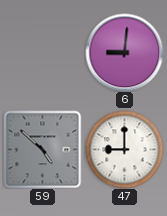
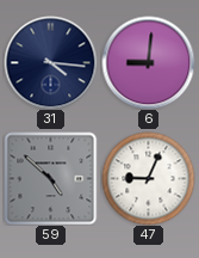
31: none -> 4:16 (50, 62)
47: 9:00 -> 9:04 (148, 178)
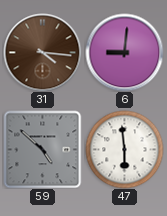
31 dial: navy -> brown (42, 52)
47: 9:04 -> 5:59 (124, 149)
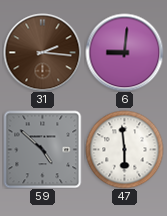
31: 4:16 -> 2:16 (42, 52)
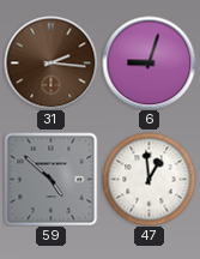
6: 9:01 -> 9:03 (149, 62)
47: 5:59 -> 12:59 (149, 179)
